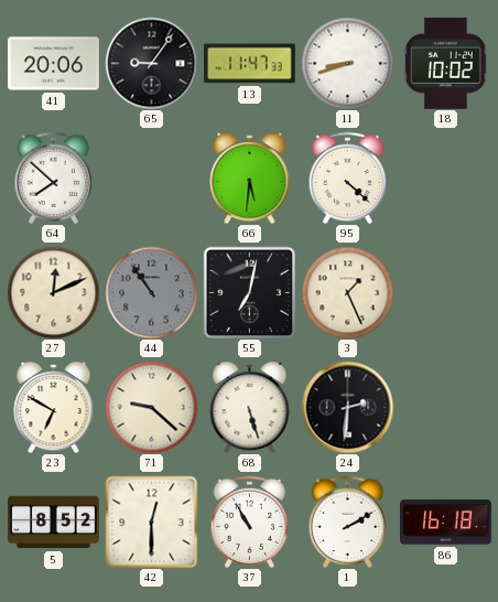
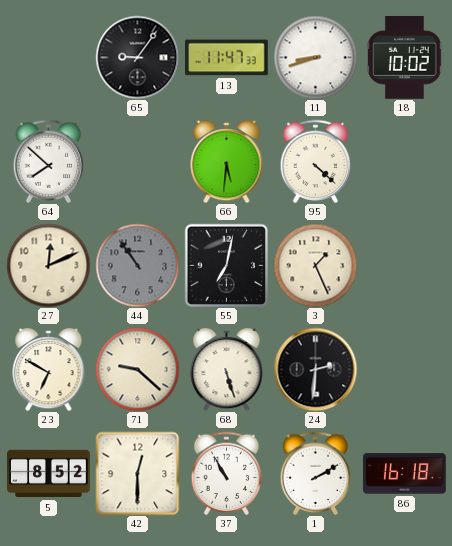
41: 20:06 -> none (54, 64)
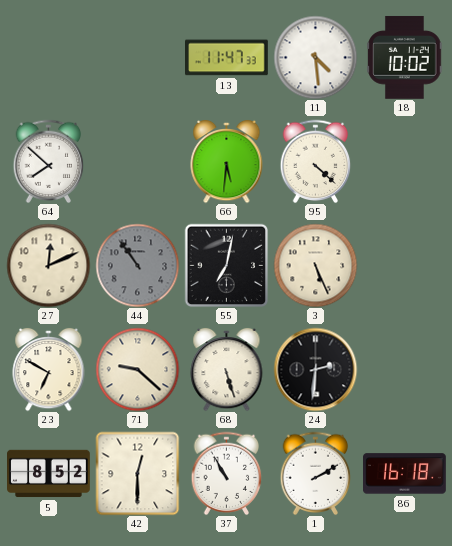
65: 9:06 -> none (137, 57)
11: 8:42 -> 4:29 (315, 57)
3: 1:26 -> 5:26 (315, 265)
